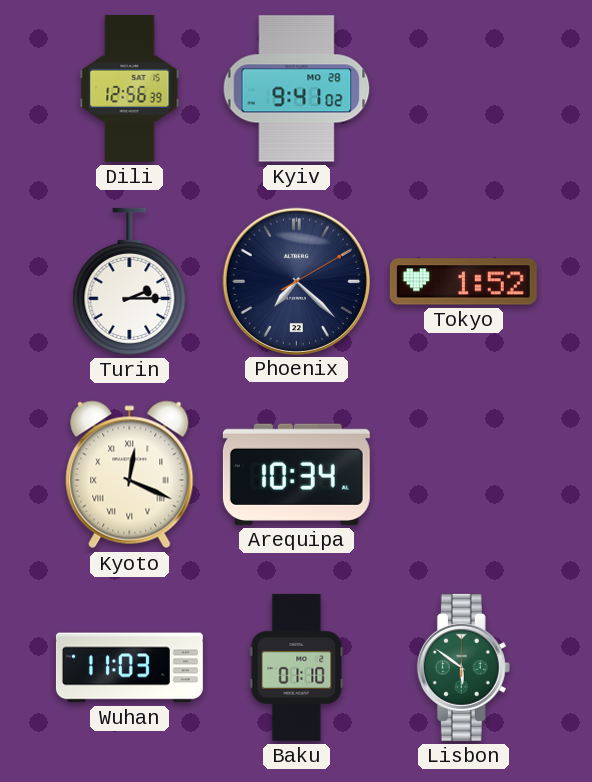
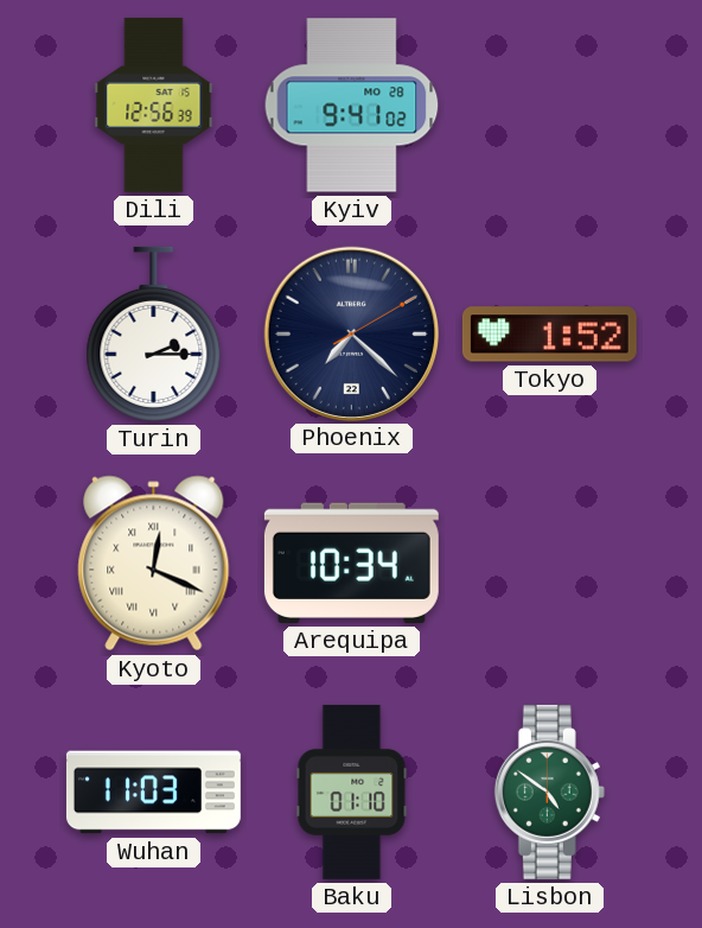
Lisbon: 5:51 -> 4:51 (549, 792)
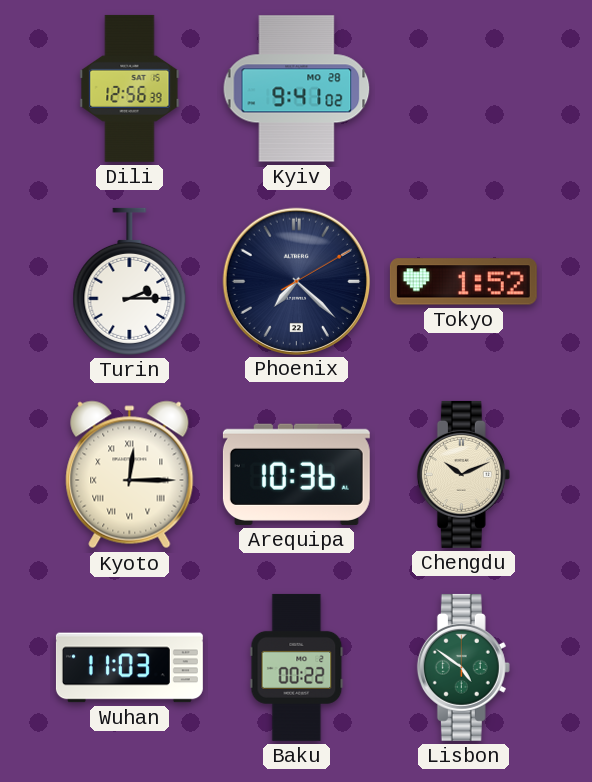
Kyoto: 12:19 -> 12:15 (130, 475)
Arequipa: 10:34 -> 10:36 (296, 474)
Chengdu: none -> 10:11 (463, 474)
Baku: 01:10 -> 00:22 (297, 667)
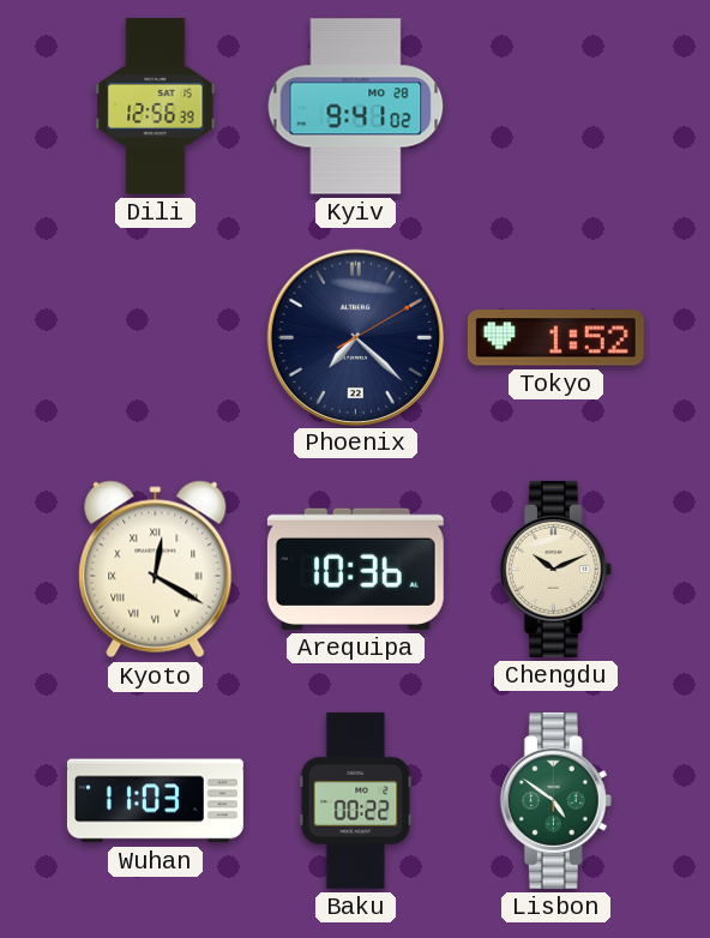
Turin: 2:15 -> none (130, 281)
Kyoto: 12:15 -> 12:20 (156, 570)
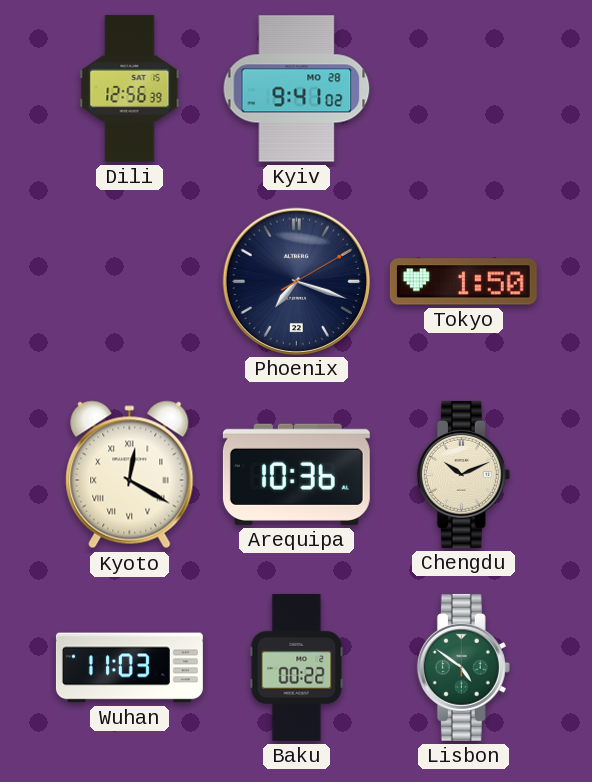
Phoenix: 7:22 -> 7:18 (296, 281)
Tokyo: 1:52 -> 1:50 (463, 282)
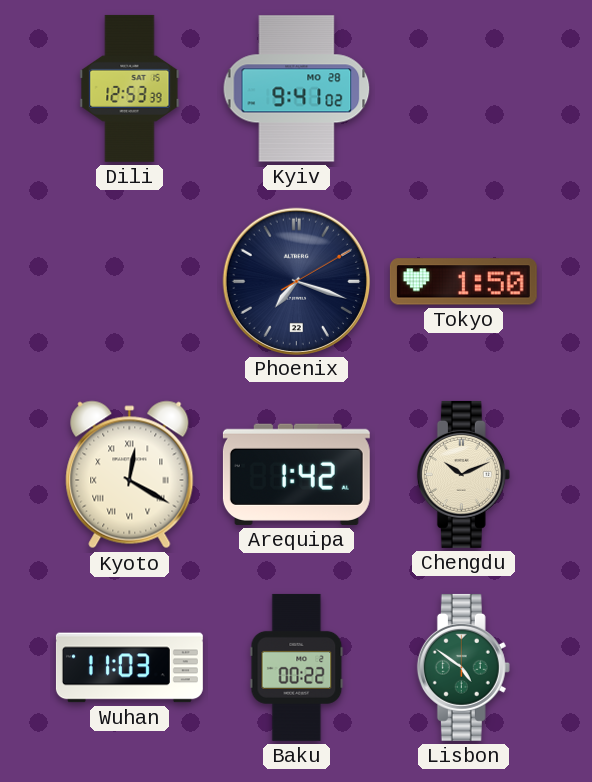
Dili: 12:56 -> 12:53 (130, 88)
Arequipa: 10:36 -> 1:42 (296, 474)
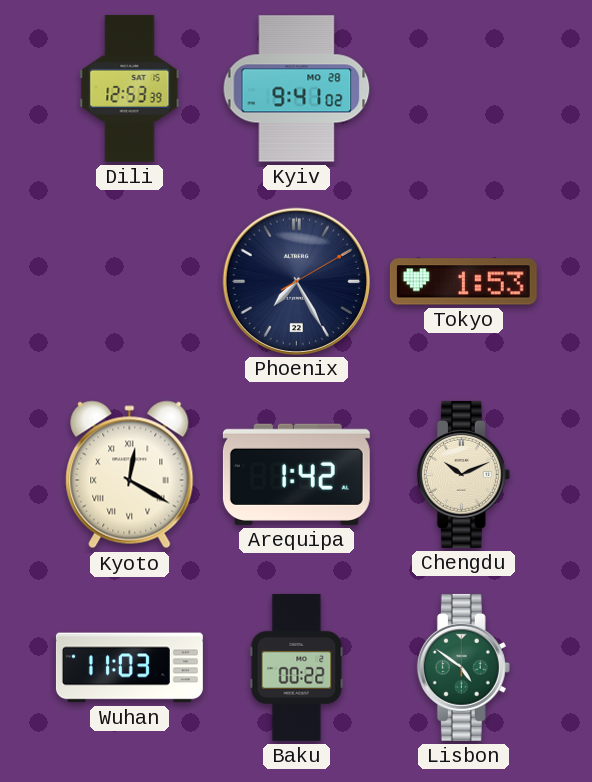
Phoenix: 7:18 -> 7:25 (296, 281)
Tokyo: 1:50 -> 1:53 (463, 282)
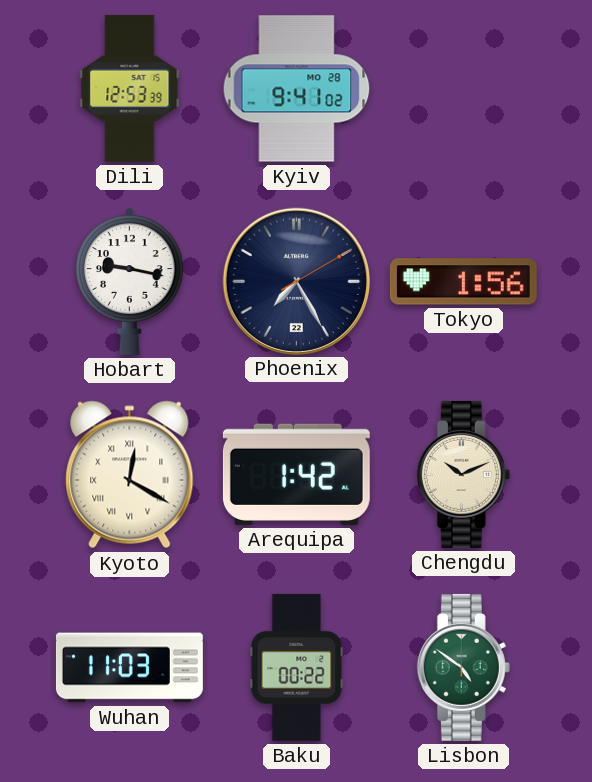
Hobart: none -> 9:17 (130, 281)
Tokyo: 1:53 -> 1:56 (463, 282)
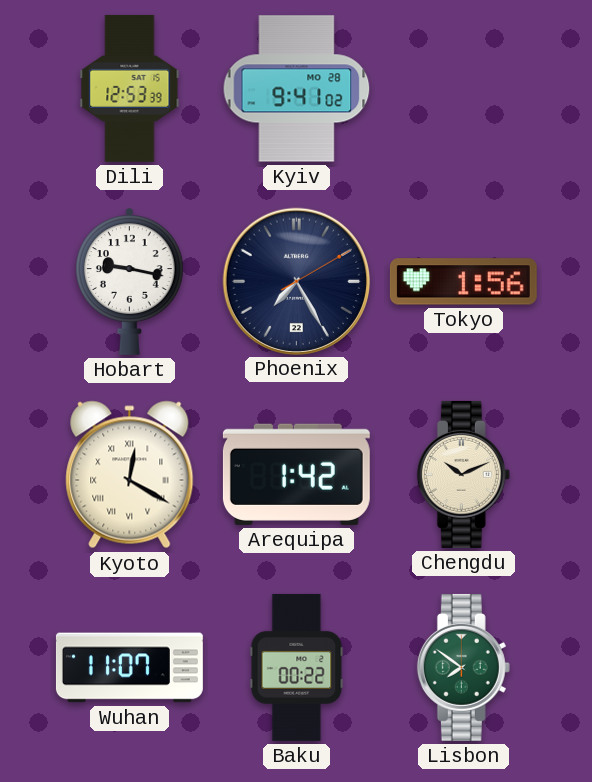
Wuhan: 11:03 -> 11:07 (129, 668)
Lisbon: 4:51 -> 7:51 (463, 667)
